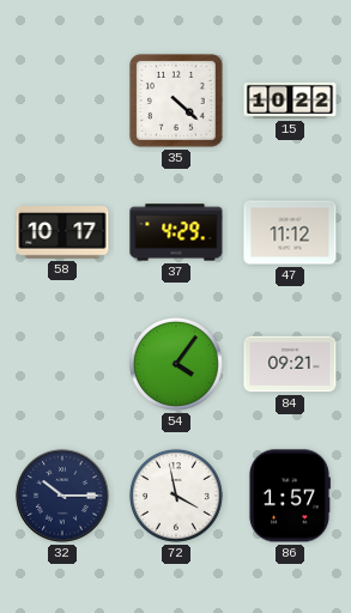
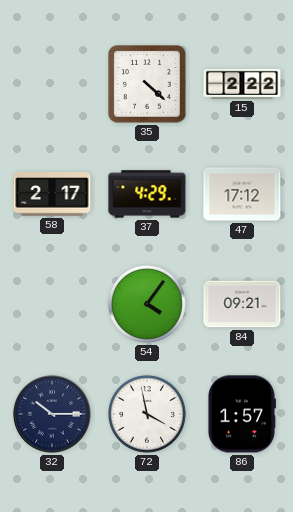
15: 10:22 -> 2:22 (242, 84)
58: 10:17 -> 2:17 (52, 194)
47: 11:12 -> 17:12 (242, 194)
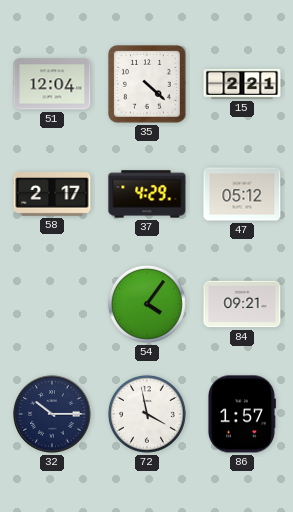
51: none -> 12:04 (52, 84)
15: 2:22 -> 2:21 (242, 84)
47: 17:12 -> 05:12 (242, 194)
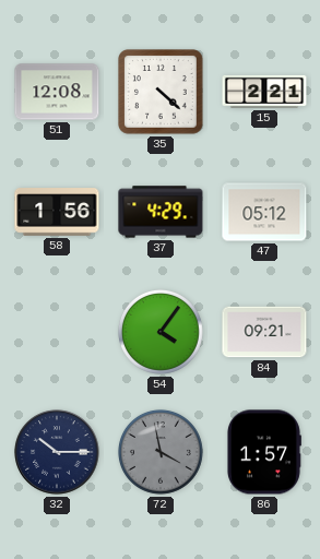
51: 12:04 -> 12:08 (57, 92)
58: 2:17 -> 1:56 (57, 212)
72 dial: white -> grey (161, 452)
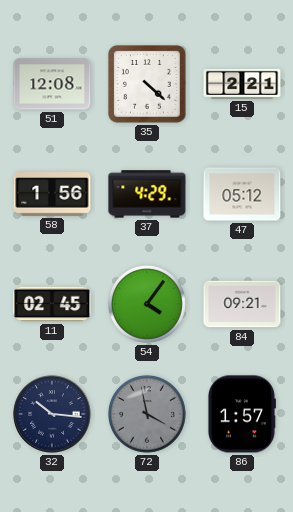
11: none -> 02:45 (52, 304)
32: 10:15 -> 10:16 (52, 414)
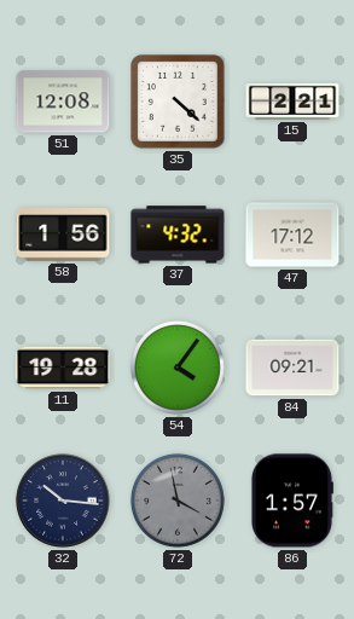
37: 4:29 -> 4:32 (178, 235)
47: 05:12 -> 17:12 (292, 235)
11: 02:45 -> 19:28 (63, 368)
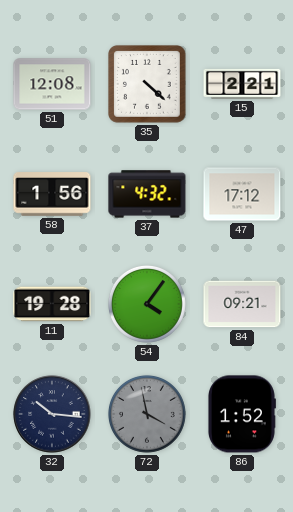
86: 1:57 -> 1:52 (241, 414)
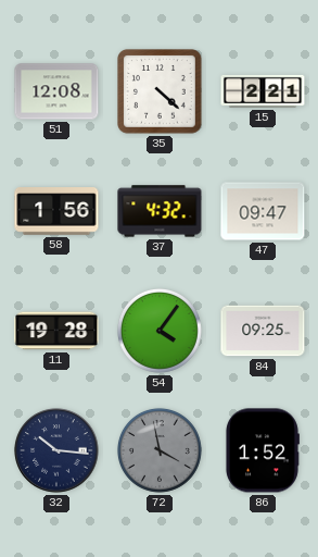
47: 17:12 -> 09:47 (263, 211)
84: 09:21 -> 09:25 (263, 331)
